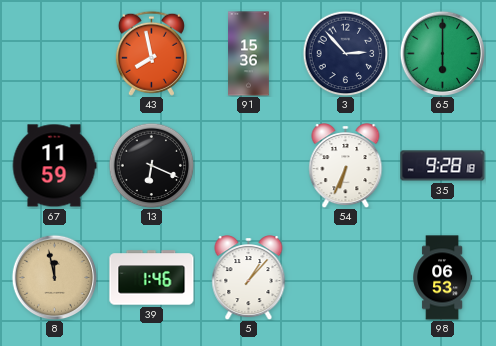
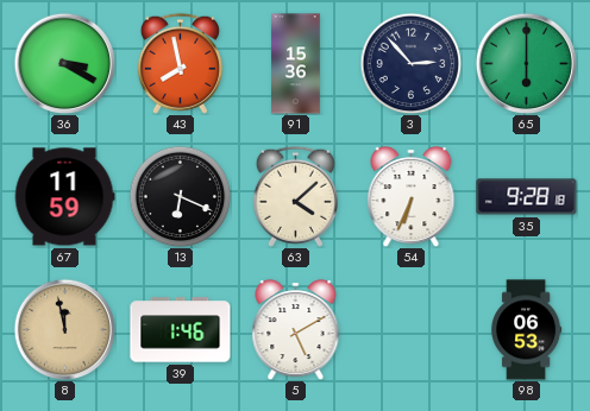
36: none -> 3:20 (64, 63)
63: none -> 4:08 (295, 196)
5: 1:07 -> 5:10 (296, 330)
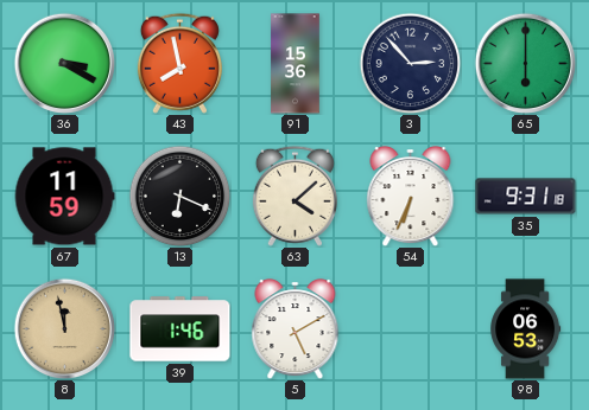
35: 9:28 -> 9:31 (526, 197)
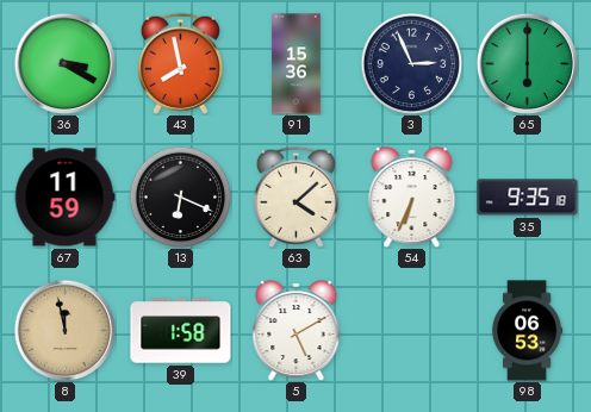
3: 2:53 -> 2:56 (411, 63)
35: 9:31 -> 9:35 (528, 198)
39: 1:46 -> 1:58 (181, 331)
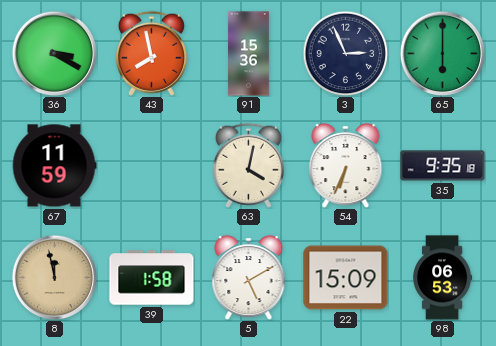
13: 6:19 -> none (180, 196)
63: 4:08 -> 4:02 (248, 165)
22: none -> 15:09 (346, 278)
